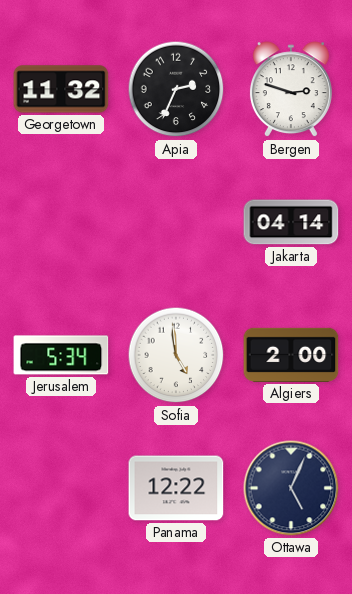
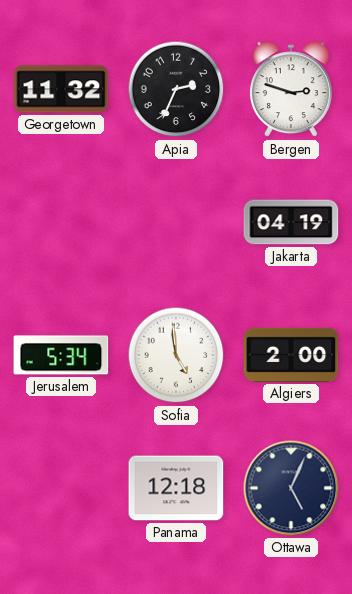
Jakarta: 04:14 -> 04:19 (291, 222)
Panama: 12:22 -> 12:18 (176, 488)
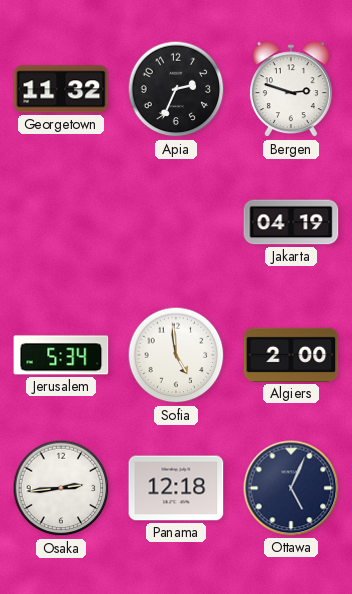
Osaka: none -> 2:44 (61, 488)
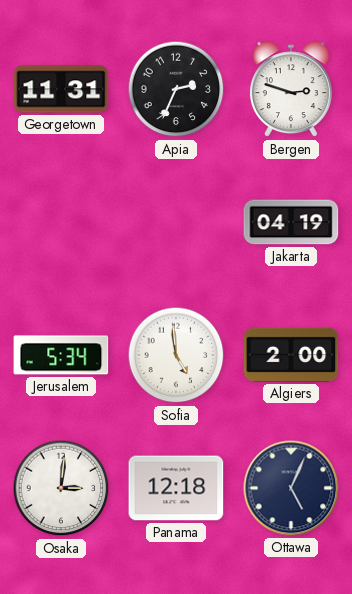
Georgetown: 11:32 -> 11:31 (61, 89)
Osaka: 2:44 -> 3:01 (61, 488)
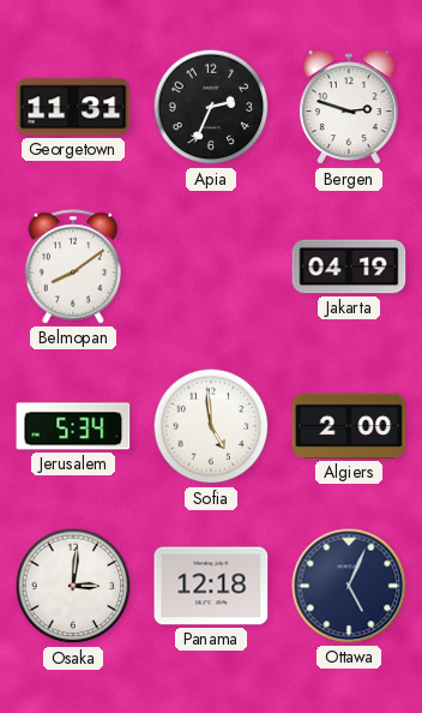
Belmopan: none -> 8:09 (73, 266)
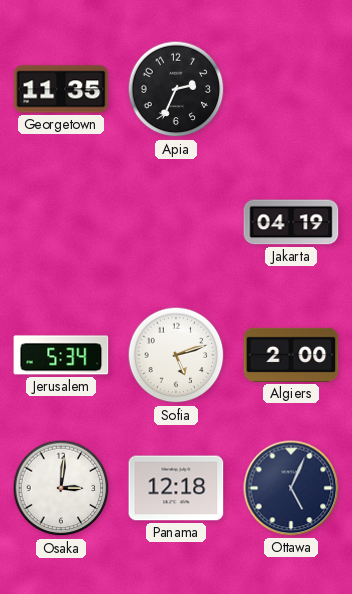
Georgetown: 11:31 -> 11:35 (61, 89)
Bergen: 2:48 -> none (349, 108)
Belmopan: 8:09 -> none (73, 266)
Sofia: 4:59 -> 5:12 (176, 355)
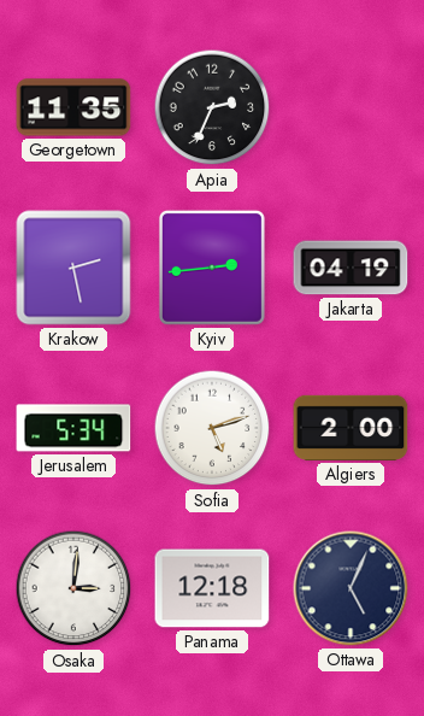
Krakow: none -> 2:28 (73, 268)
Kyiv: none -> 2:44 (212, 268)
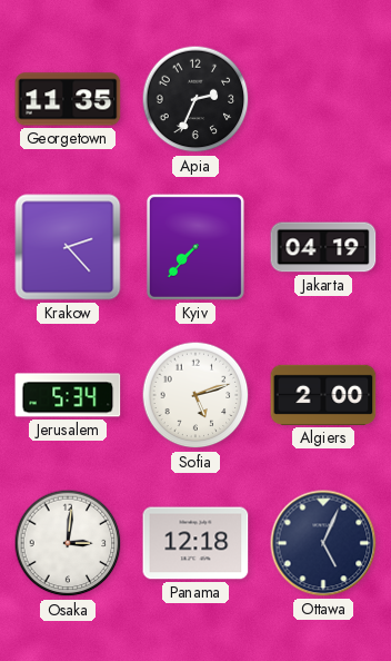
Krakow: 2:28 -> 2:23 (68, 247)
Kyiv: 2:44 -> 7:37 (195, 247)
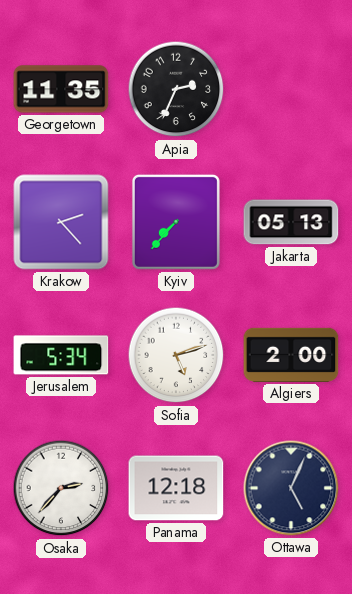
Jakarta: 04:19 -> 05:13 (291, 222)
Osaka: 3:01 -> 2:37 (61, 488)
